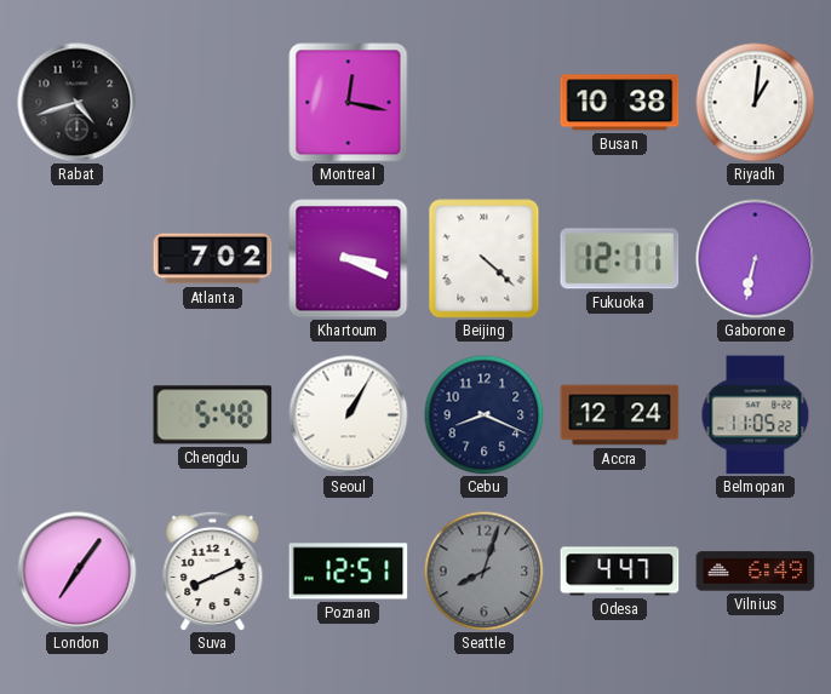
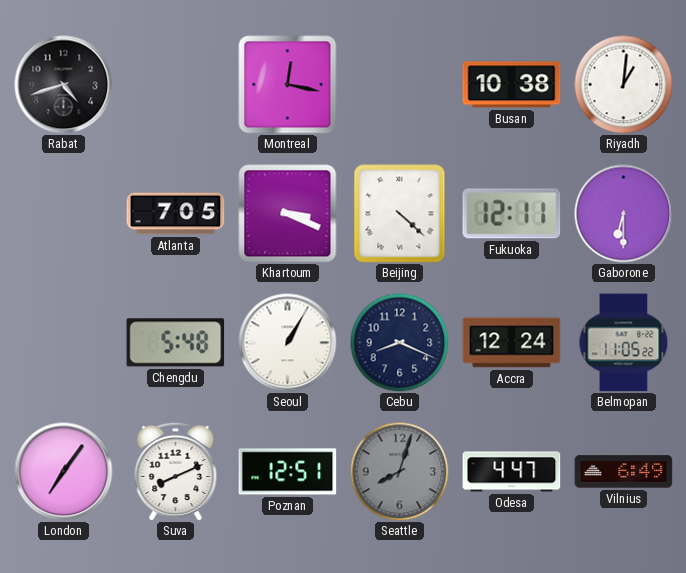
Atlanta: 7:02 -> 7:05 (176, 214)
Gaborone: 6:32 -> 6:30 (624, 214)
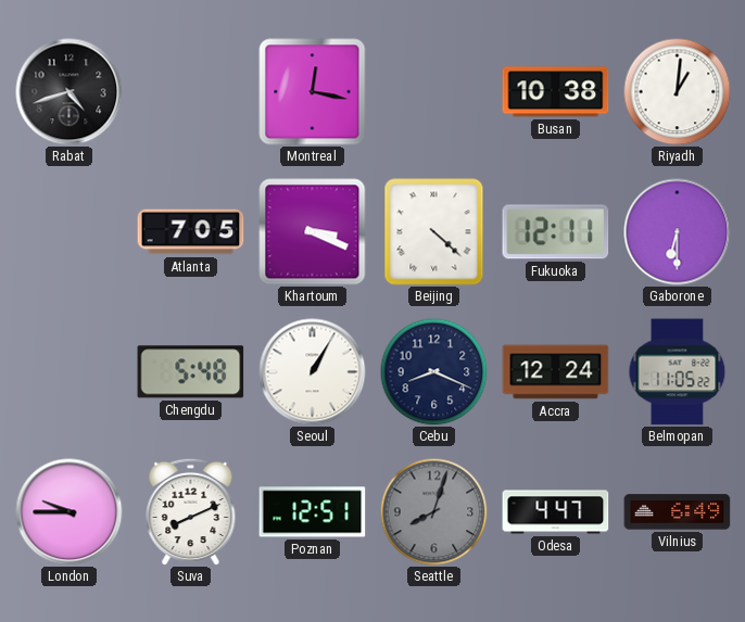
London: 7:06 -> 9:45 (70, 512)
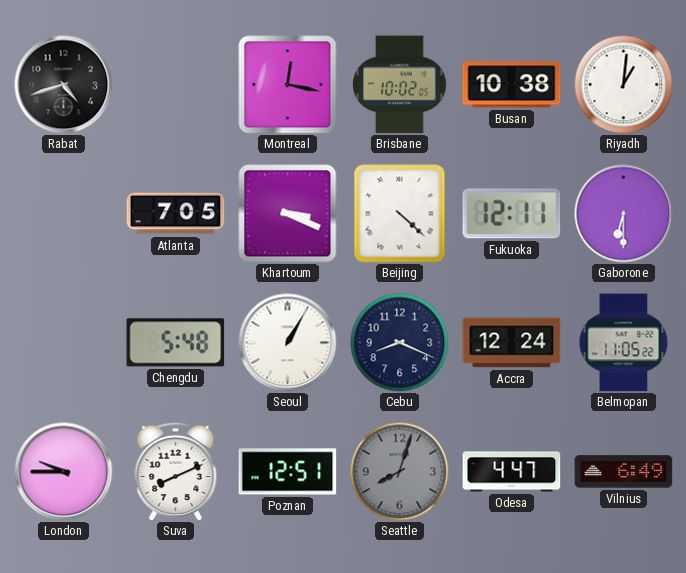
Brisbane: none -> 10:02 (400, 85)
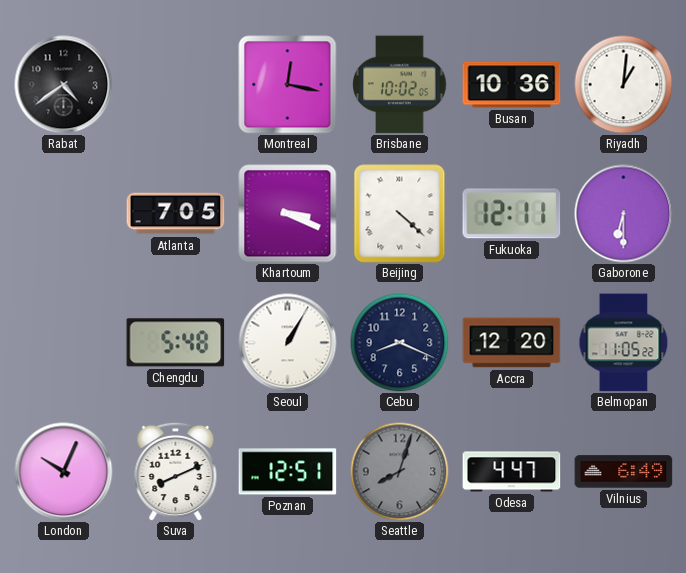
Rabat: 4:42 -> 4:39 (64, 85)
Busan: 10:38 -> 10:36 (512, 85)
Accra: 12:24 -> 12:20 (512, 343)
London: 9:45 -> 10:04 (64, 472)
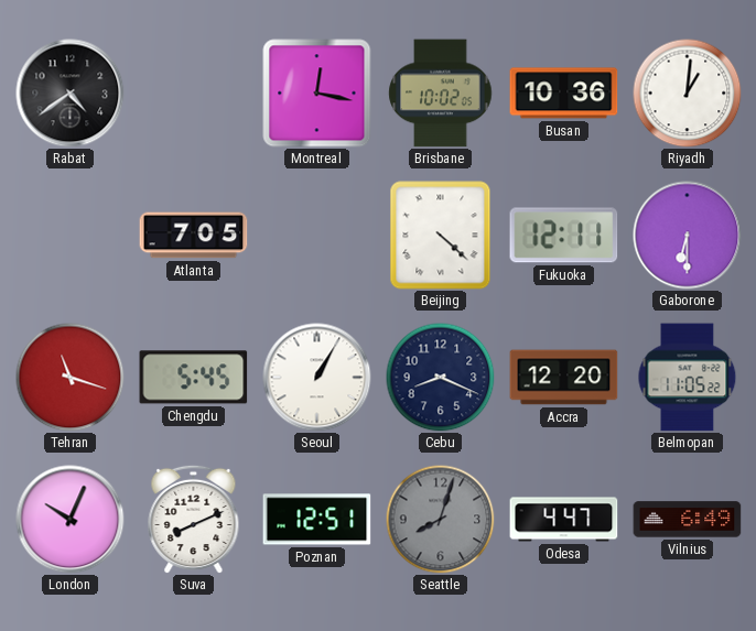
Khartoum: 3:19 -> none (288, 214)
Tehran: none -> 11:18 (71, 378)
Chengdu: 5:48 -> 5:45 (194, 378)
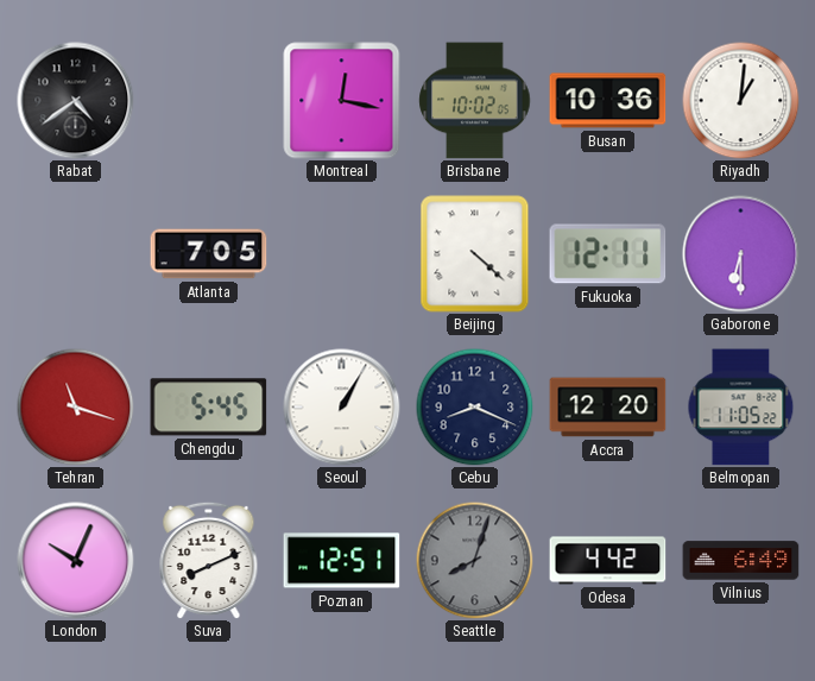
Odesa: 4:47 -> 4:42 (608, 561)
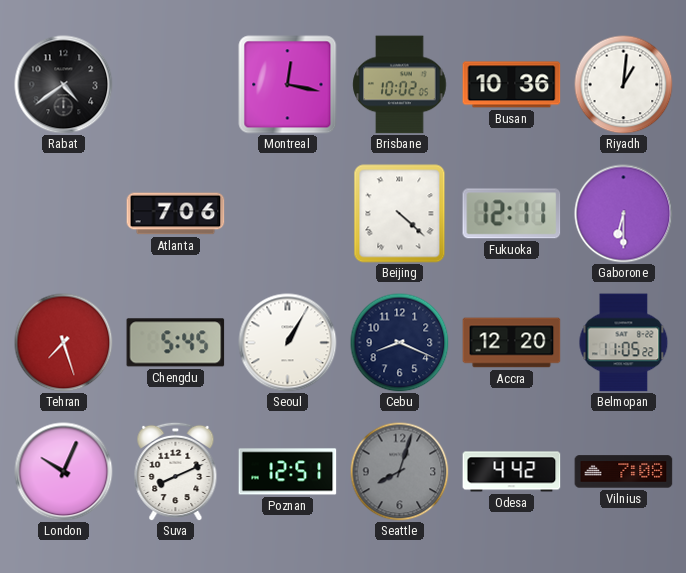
Atlanta: 7:05 -> 7:06 (176, 214)
Tehran: 11:18 -> 7:27 (64, 343)
Vilnius: 6:49 -> 7:08 (624, 472)
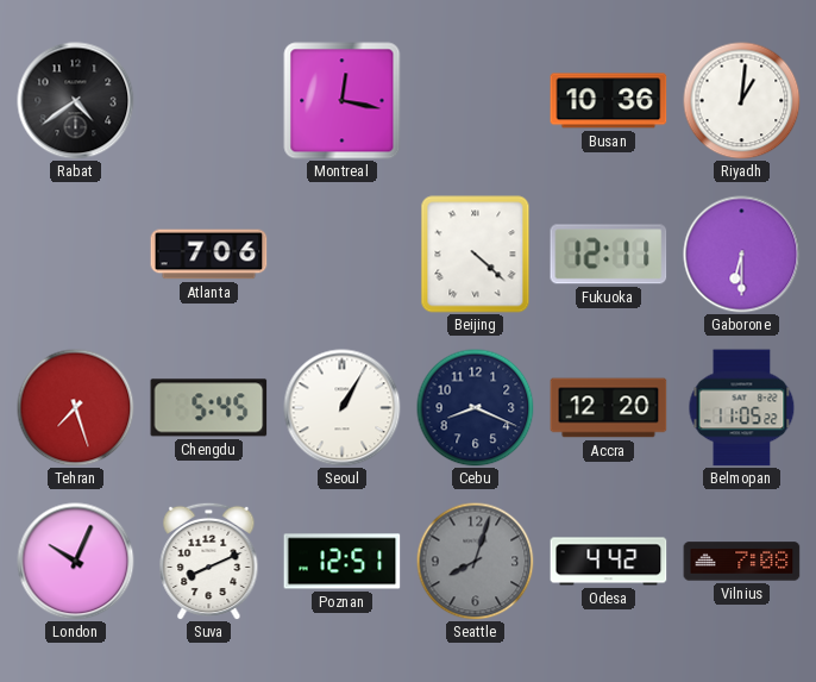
Brisbane: 10:02 -> none (400, 85)
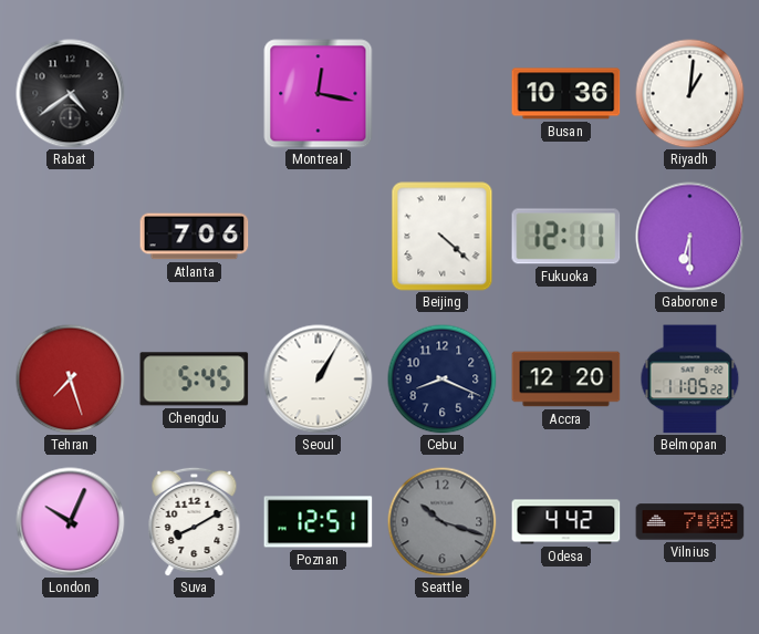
Suva: 8:11 -> 8:10 (195, 521)
Seattle: 8:03 -> 10:18 (443, 522)
